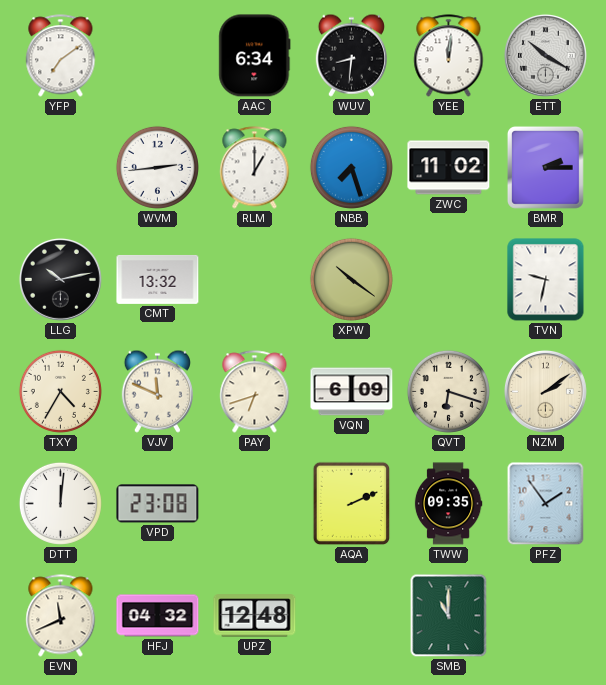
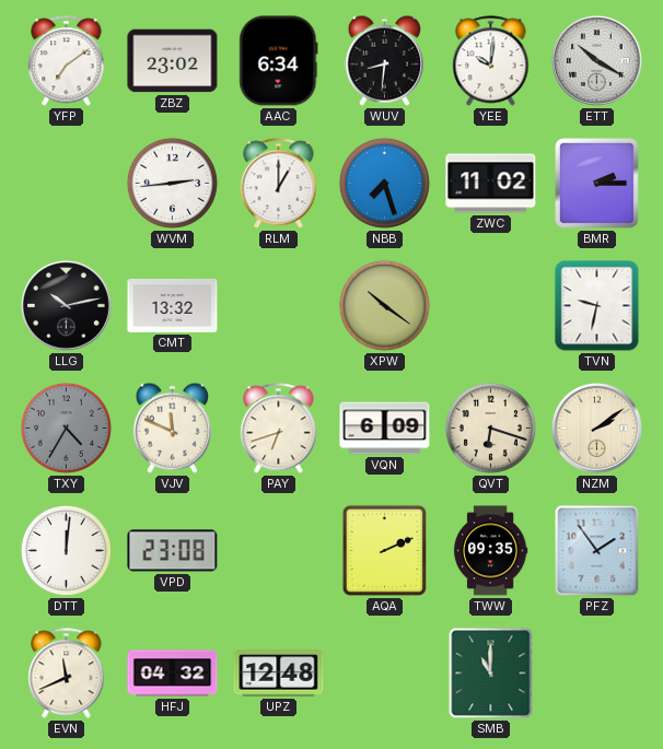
ZBZ: none -> 23:02 (173, 61)
YEE: 12:01 -> 10:01 (491, 61)
TXY dial: cream -> grey (66, 428)
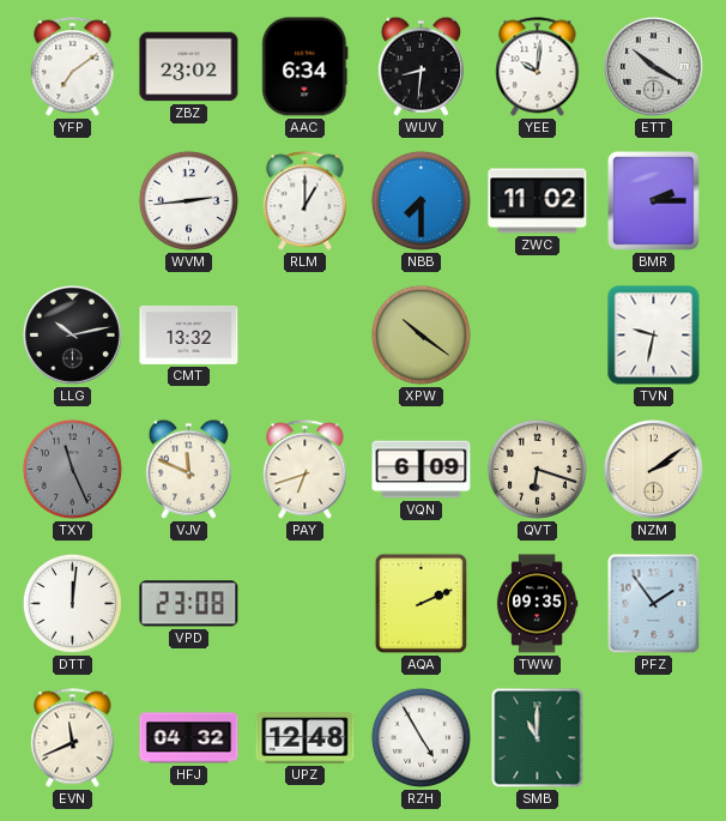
NBB: 7:27 -> 7:30 (421, 200)
TXY: 4:35 -> 11:26 (72, 469)
RZH: none -> 4:55 (421, 737)
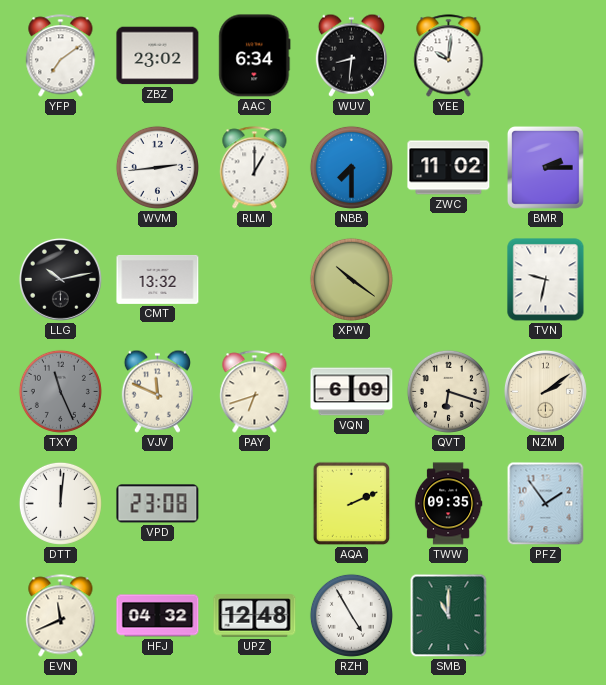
ETT: 10:20 -> none (653, 66)
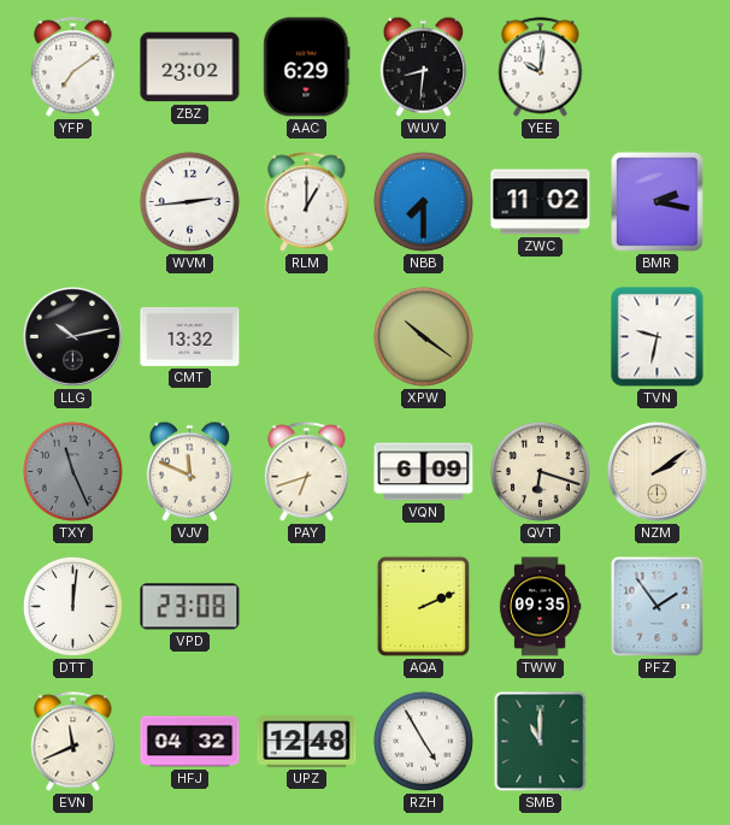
AAC: 6:34 -> 6:29 (307, 67)
BMR: 2:15 -> 2:17 (657, 201)
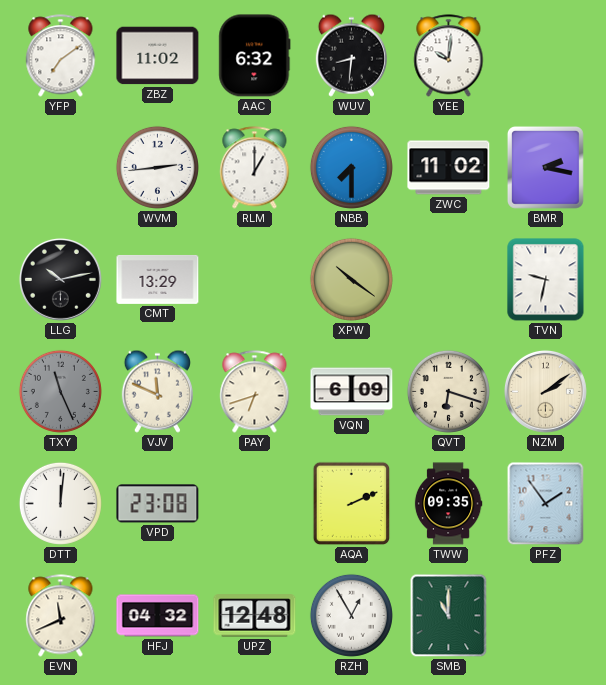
ZBZ: 23:02 -> 11:02 (158, 56)
AAC: 6:29 -> 6:32 (255, 56)
CMT: 13:32 -> 13:29 (158, 279)
RZH: 4:55 -> 12:55 (351, 615)
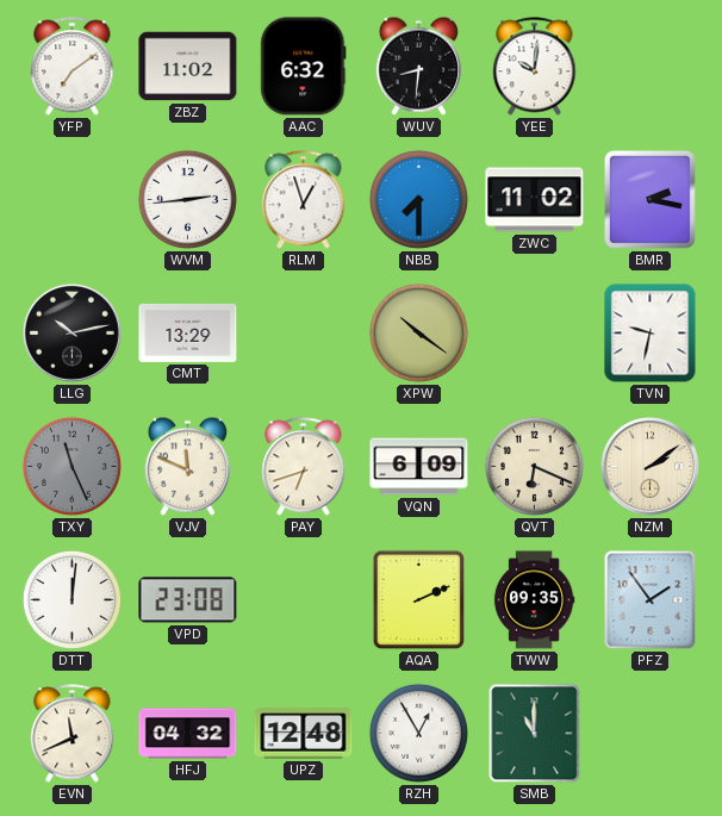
RLM: 1:00 -> 12:57 (304, 200)
QVT: 6:18 -> 6:19 (534, 466)
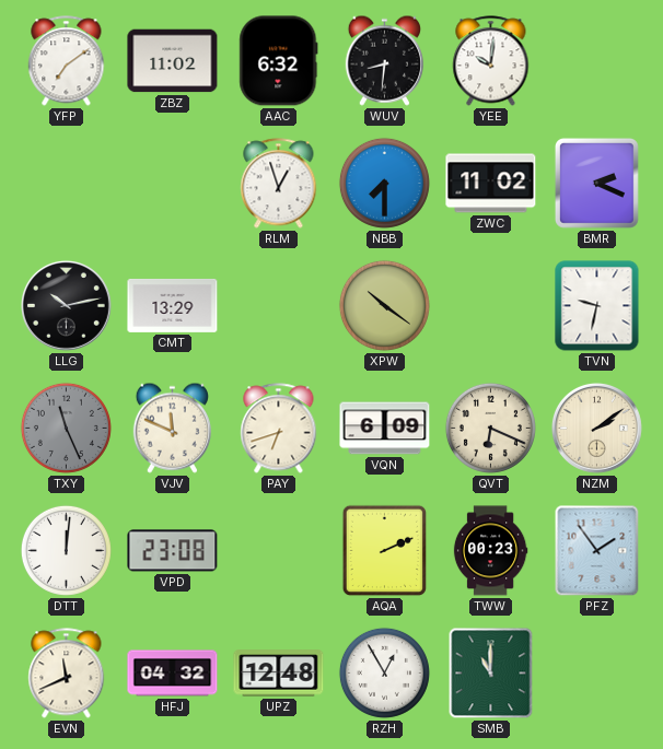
WVM: 2:44 -> none (187, 199)
BMR: 2:17 -> 2:19 (596, 183)
TWW: 09:35 -> 00:23 (490, 551)
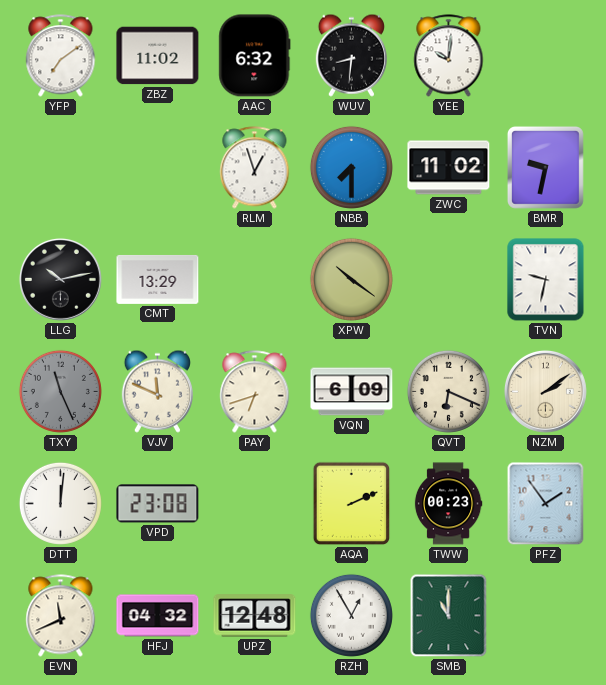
BMR: 2:19 -> 9:32 (545, 167)
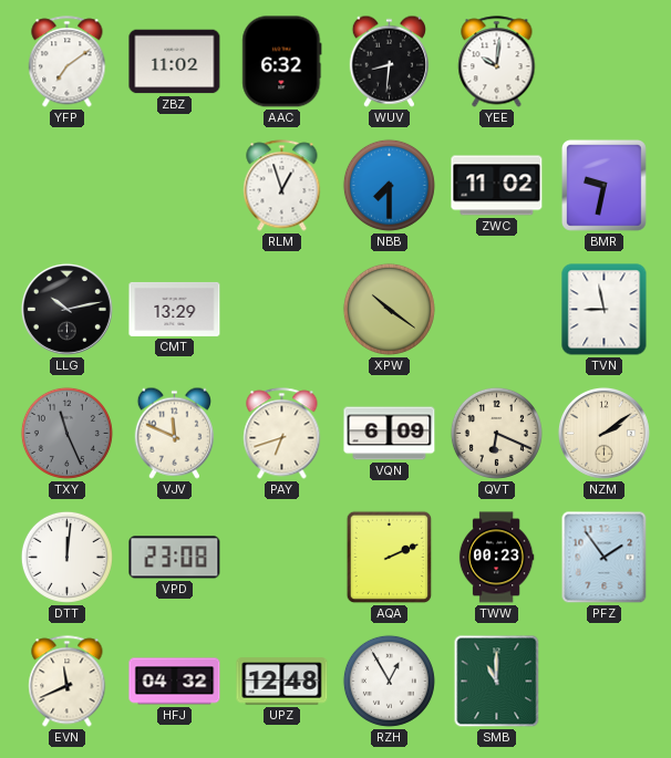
TVN: 9:32 -> 8:58 (605, 310)
